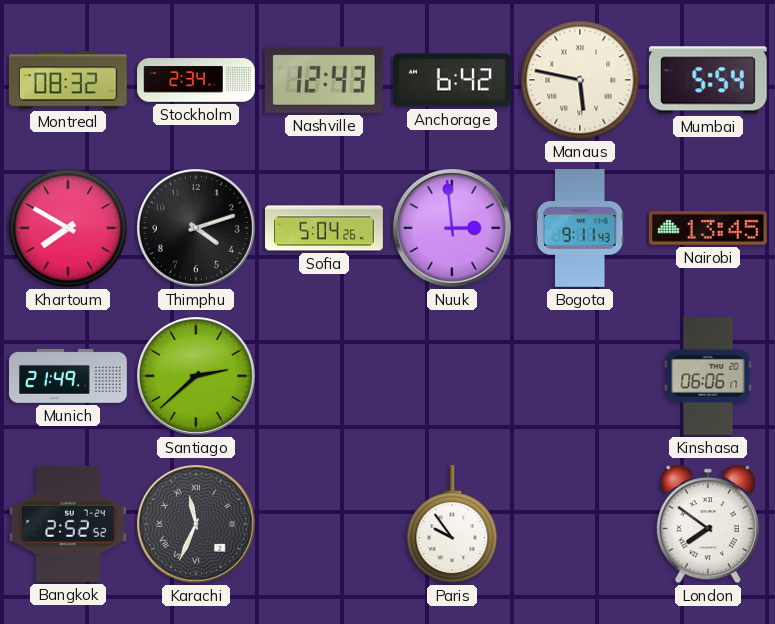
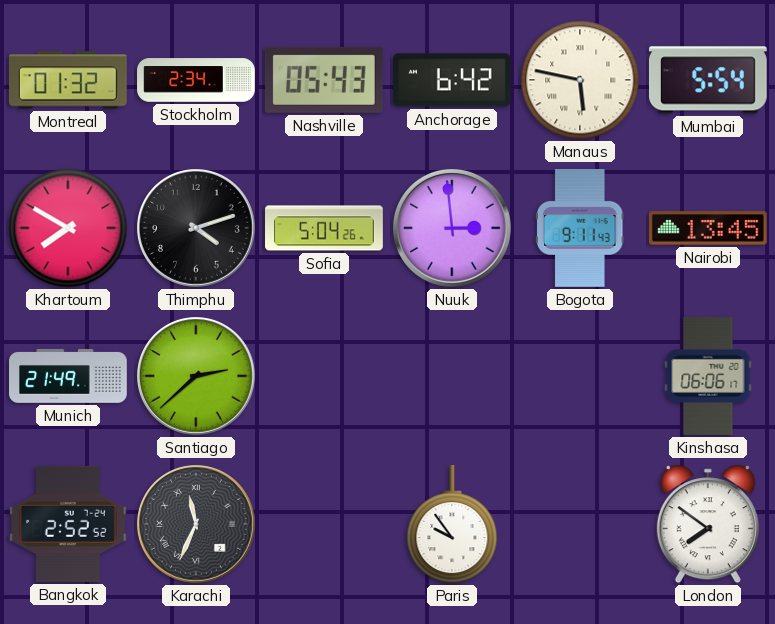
Montreal: 08:32 -> 01:32 (68, 80)
Nashville: 12:43 -> 05:43 (324, 80)
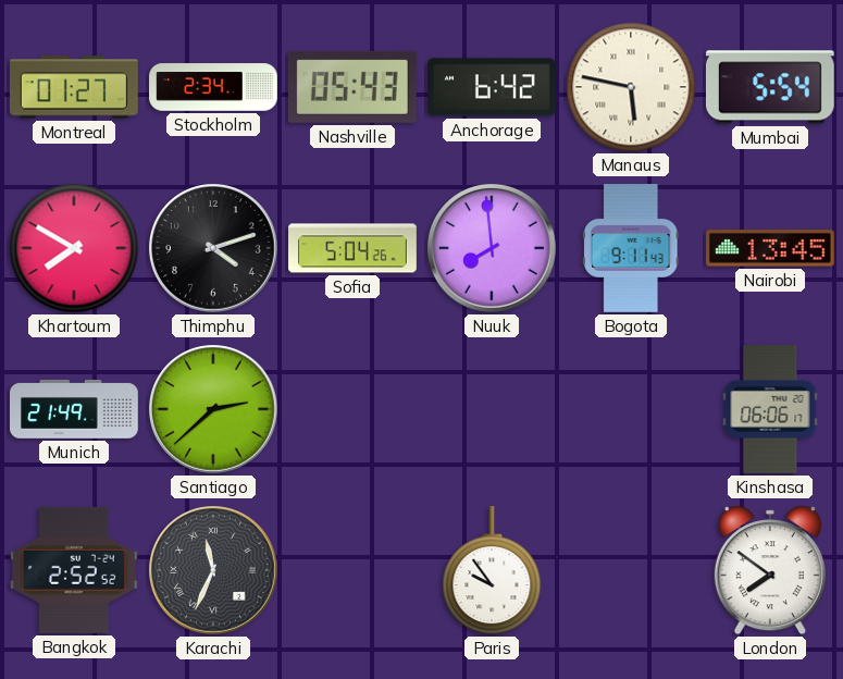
Montreal: 01:32 -> 01:27 (74, 87)
Nuuk: 2:59 -> 7:59 (493, 249)
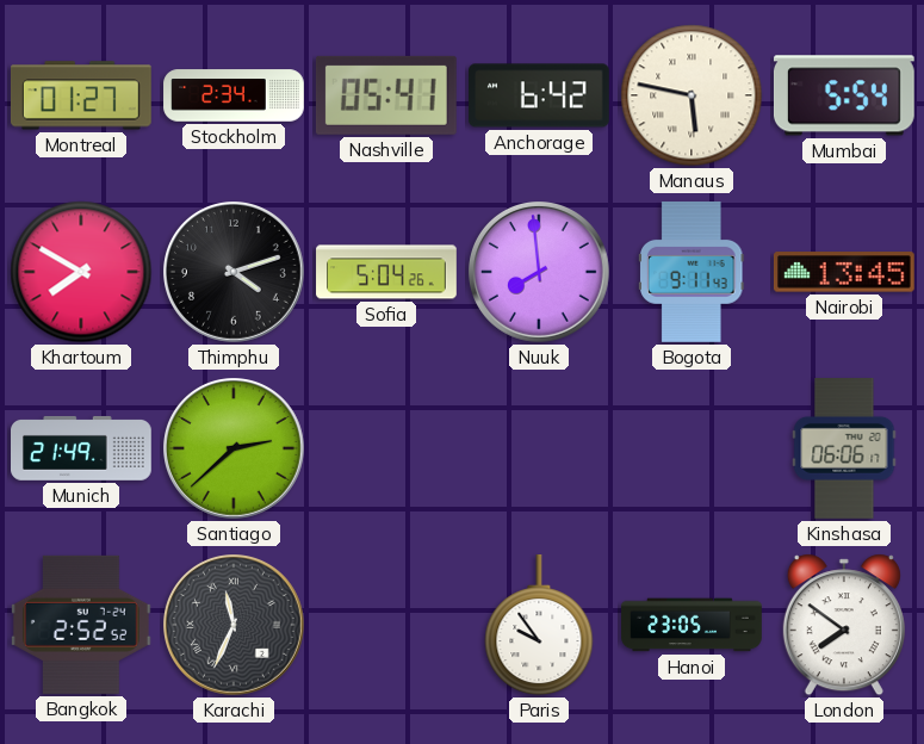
Nashville: 05:43 -> 05:41 (386, 95)
Hanoi: none -> 23:05 (692, 625)
